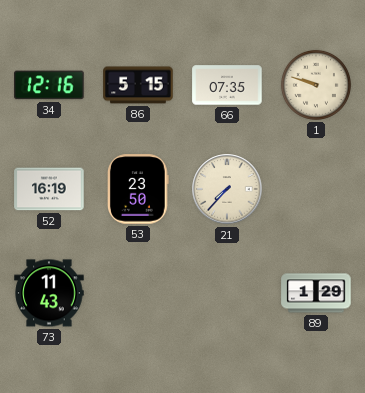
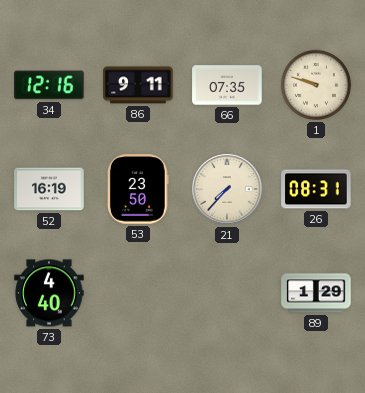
86: 5:15 -> 9:11 (138, 85)
26: none -> 08:31 (316, 189)
73: 11:43 -> 4:40 (49, 293)
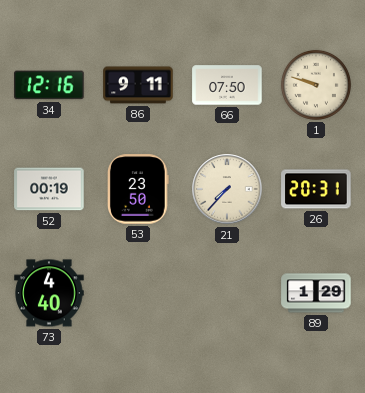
66: 07:35 -> 07:50 (227, 85)
52: 16:19 -> 00:19 (49, 189)
26: 08:31 -> 20:31 (316, 189)
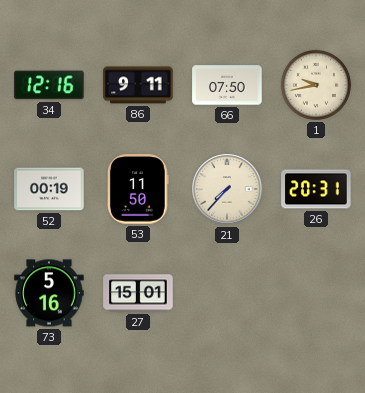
1: 9:48 -> 9:43 (316, 85)
53: 23:50 -> 11:50 (139, 189)
73: 4:40 -> 5:16 (49, 293)
27: none -> 15:01 (138, 293)
89: 1:29 -> none (316, 293)
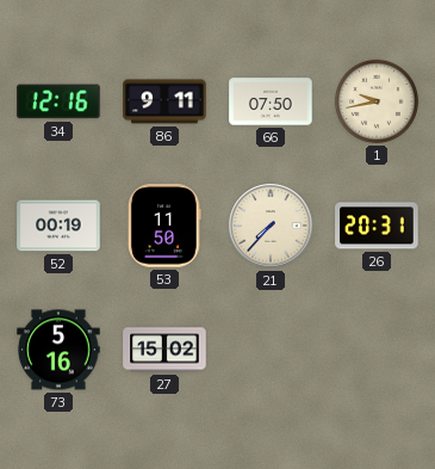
27: 15:01 -> 15:02 (164, 350)
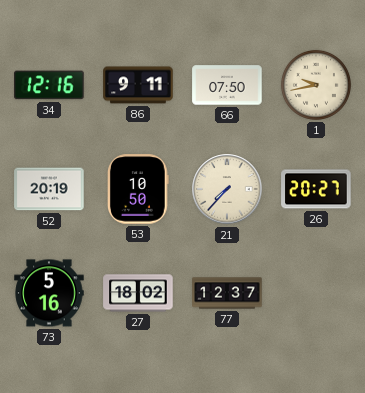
52: 00:19 -> 20:19 (49, 189)
53: 11:50 -> 10:50 (139, 189)
26: 20:31 -> 20:27 (316, 189)
27: 15:02 -> 18:02 (138, 293)
77: none -> 12:37 (227, 293)
